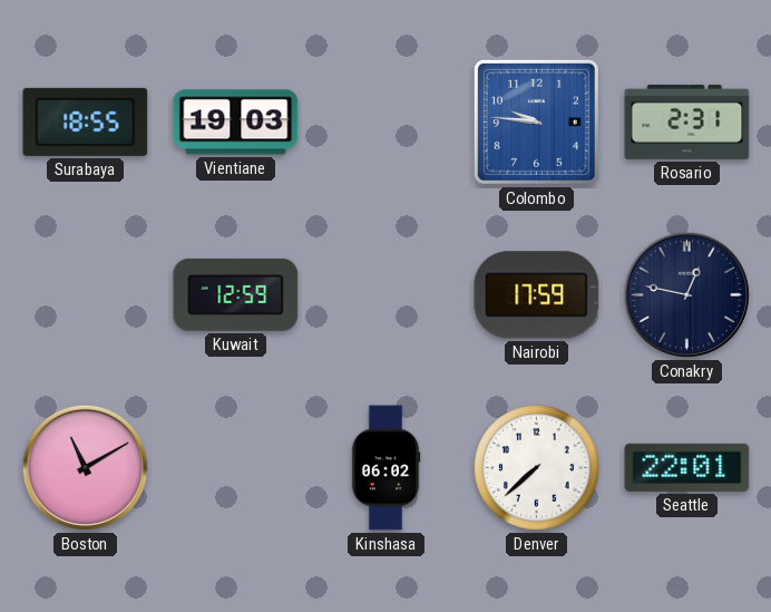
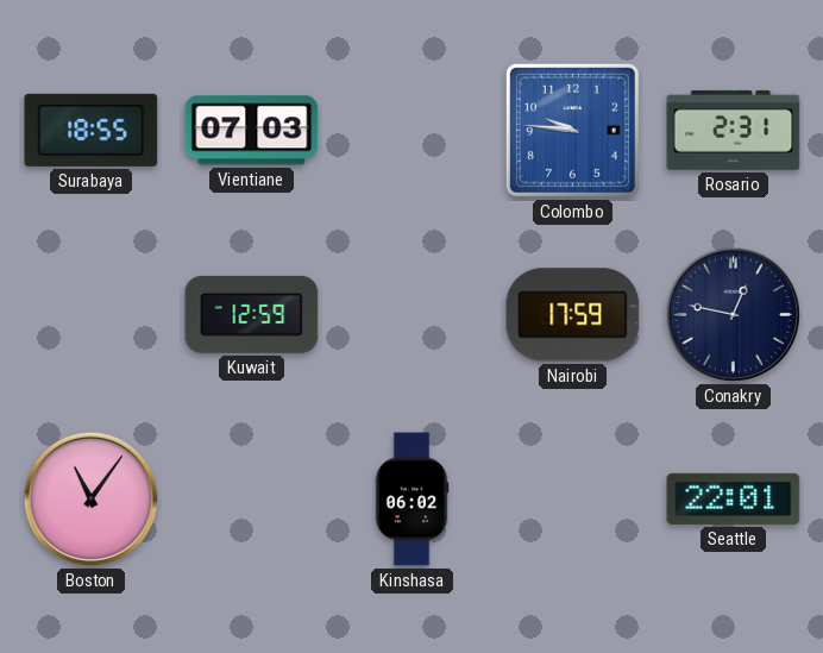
Vientiane: 19:03 -> 07:03 (252, 131)
Boston: 11:10 -> 11:06 (90, 498)
Denver: 7:38 -> none (537, 468)
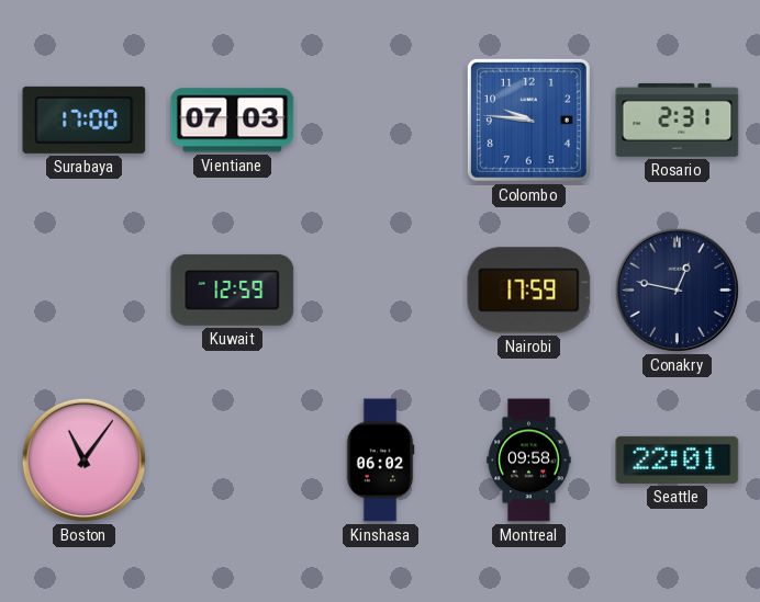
Surabaya: 18:55 -> 17:00 (85, 120)
Montreal: none -> 09:58 (529, 461)
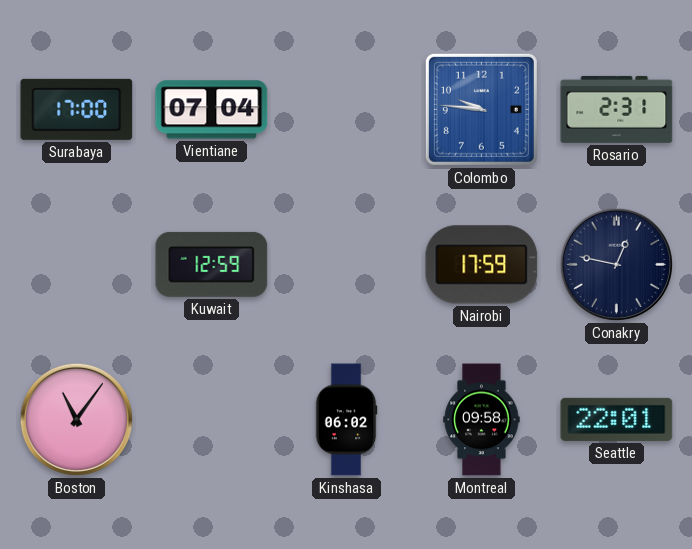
Vientiane: 07:03 -> 07:04 (212, 110)
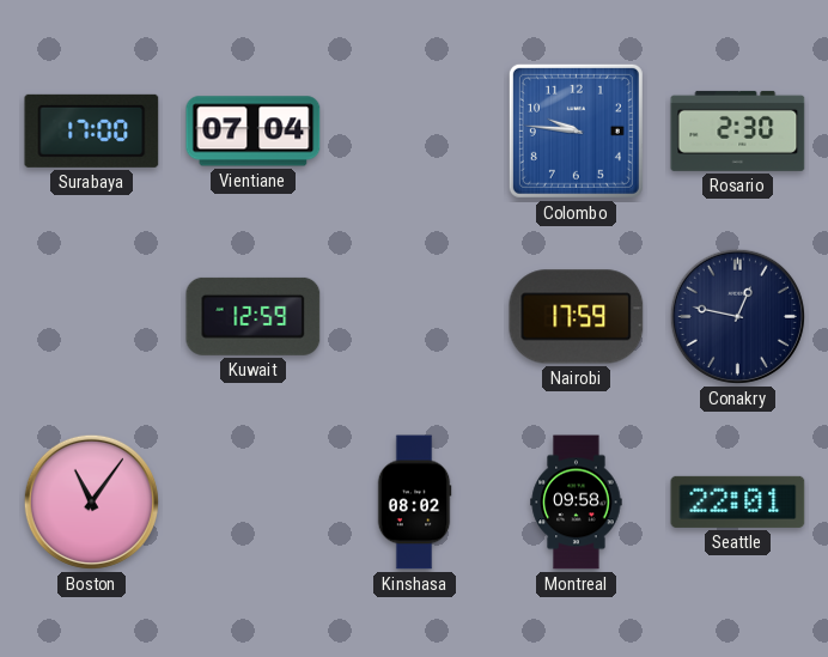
Rosario: 2:31 -> 2:30 (738, 130)
Kinshasa: 06:02 -> 08:02 (414, 503)
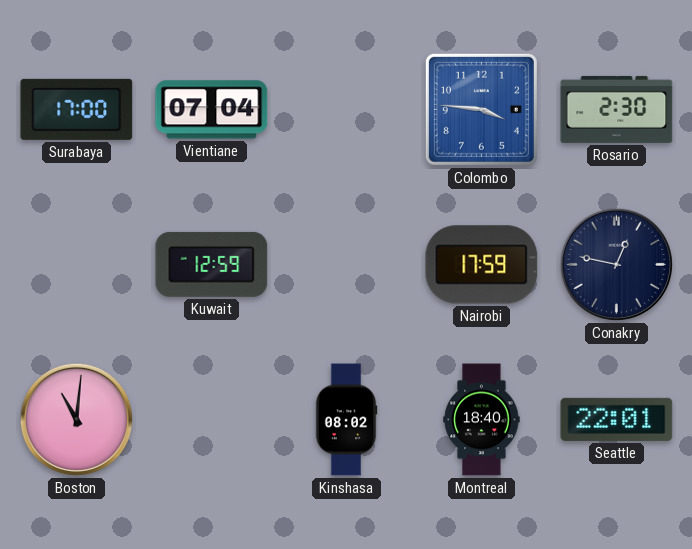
Colombo: 9:46 -> 3:46 (481, 109)
Boston: 11:06 -> 11:01 (76, 419)
Montreal: 09:58 -> 18:40 (482, 420)
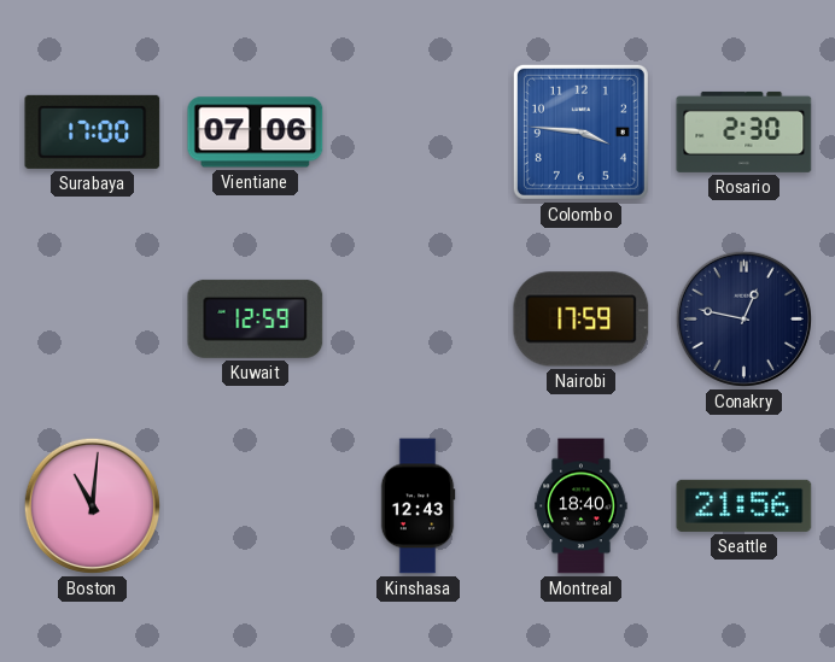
Vientiane: 07:04 -> 07:06 (256, 133)
Kinshasa: 08:02 -> 12:43 (417, 506)
Seattle: 22:01 -> 21:56 (745, 505)
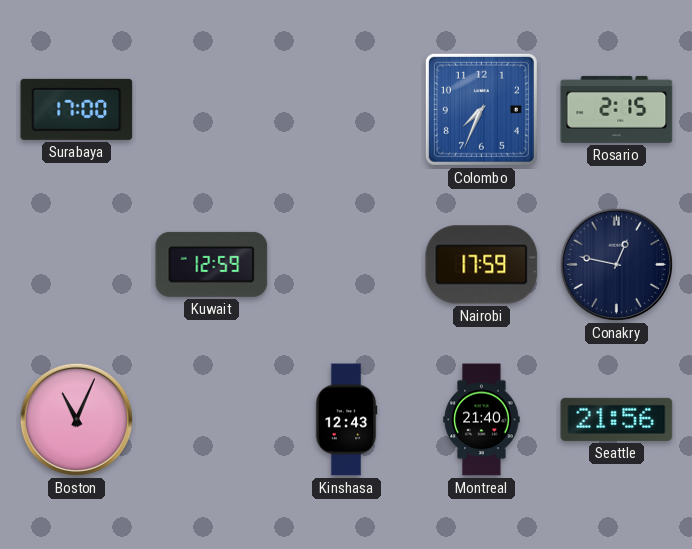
Vientiane: 07:06 -> none (256, 133)
Colombo: 3:46 -> 7:34 (481, 109)
Rosario: 2:30 -> 2:15 (617, 109)
Boston: 11:01 -> 11:04 (76, 419)
Montreal: 18:40 -> 21:40 (482, 420)
